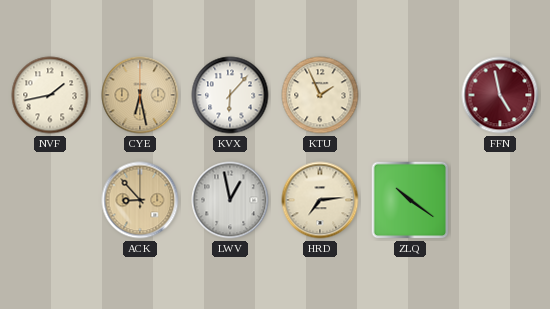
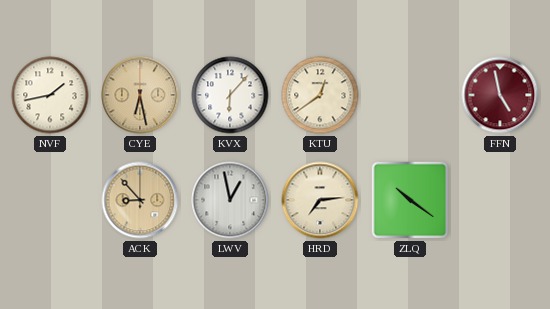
KTU: 1:56 -> 12:39 (320, 95)
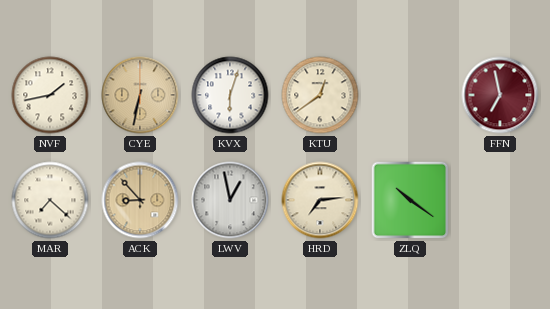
CYE: 6:28 -> 6:32 (140, 95)
KVX: 6:07 -> 6:03 (230, 95)
FFN: 4:58 -> 6:58 (500, 95)
MAR: none -> 7:22 (50, 200)
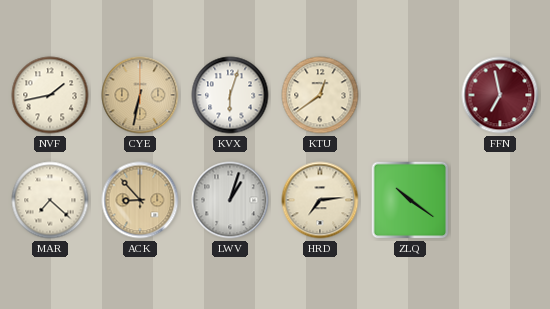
LWV: 12:58 -> 1:03 (230, 200)
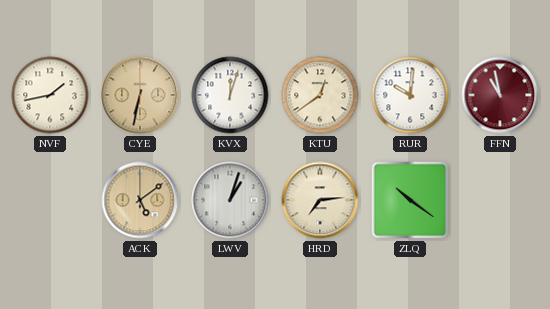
KVX: 6:03 -> 12:03 (230, 95)
RUR: none -> 10:01 (410, 95)
FFN: 6:58 -> 10:58 (500, 95)
MAR: 7:22 -> none (50, 200)
ACK: 8:53 -> 5:09 (140, 200)
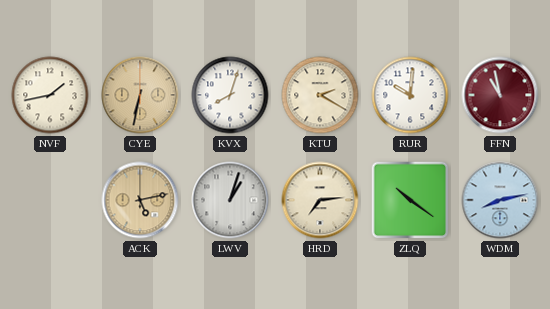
KVX: 12:03 -> 8:03 (230, 95)
KTU: 12:39 -> 2:20 (320, 95)
ACK: 5:09 -> 5:13 (140, 200)
WDM: none -> 8:13 (500, 200)
